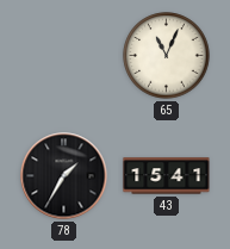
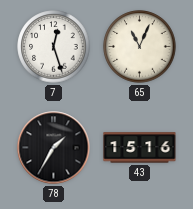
7: none -> 12:27 (54, 47)
43: 15:41 -> 15:16 (140, 148)
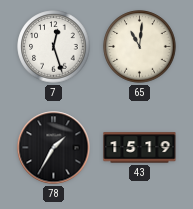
65: 11:04 -> 11:01 (140, 47)
43: 15:16 -> 15:19 (140, 148)
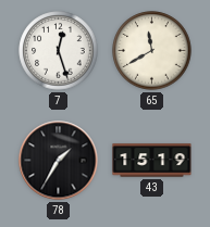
65: 11:01 -> 11:40 (152, 51)
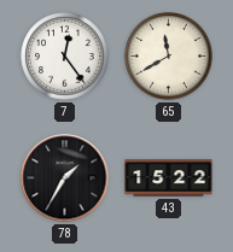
7: 12:27 -> 12:24 (65, 57)
43: 15:19 -> 15:22 (169, 178)
